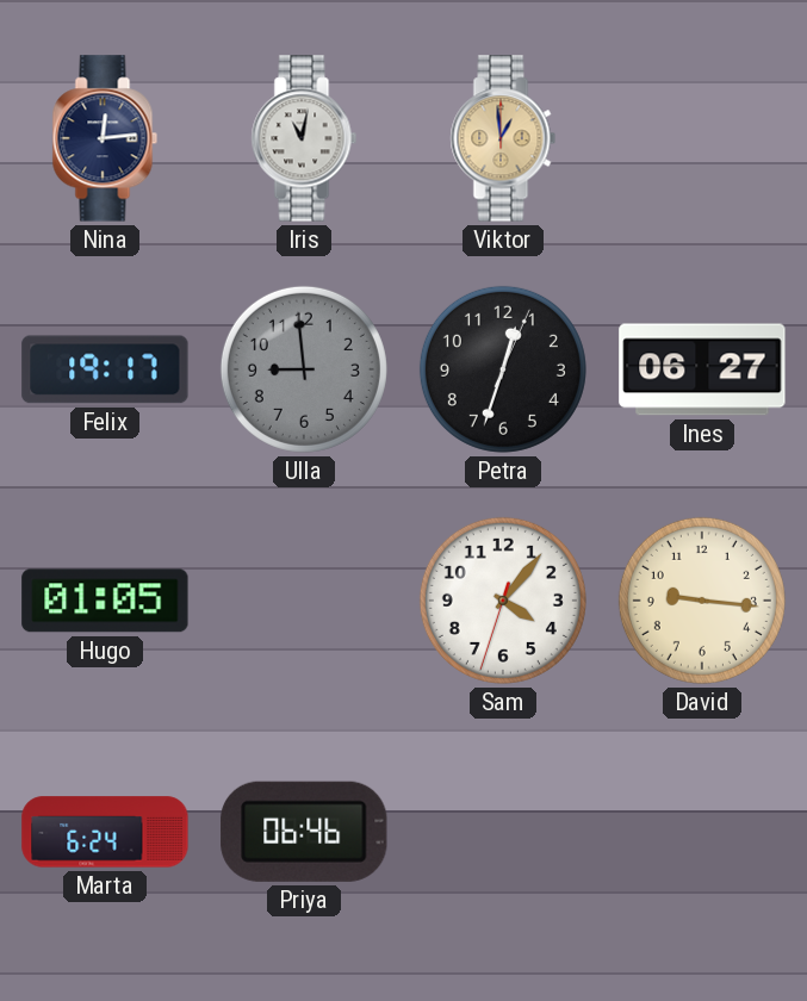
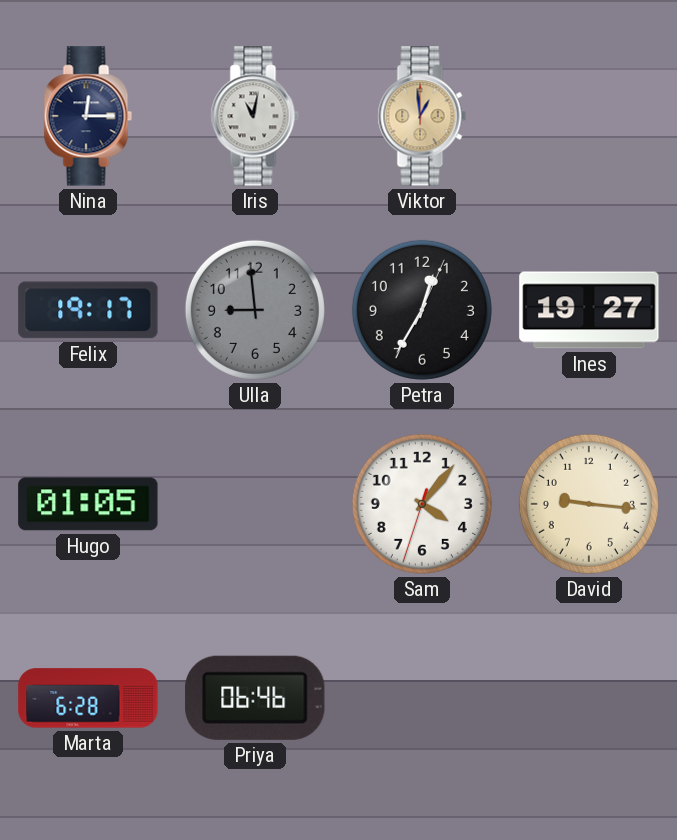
Nina: 12:14 -> 12:15 (88, 116)
Petra: 12:33 -> 12:35 (422, 310)
Ines: 06:27 -> 19:27 (589, 310)
Marta: 6:24 -> 6:28 (88, 698)
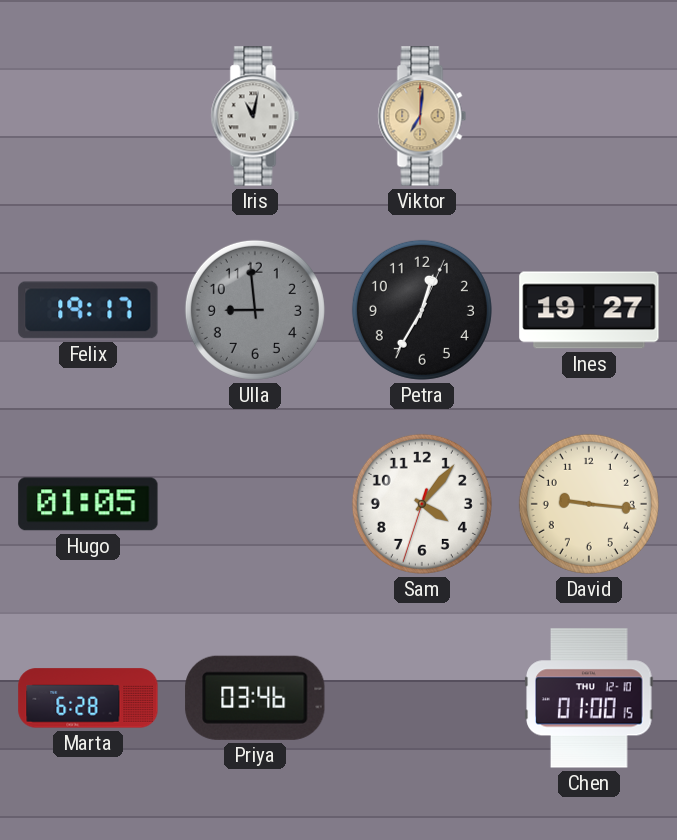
Nina: 12:15 -> none (88, 116)
Viktor: 12:59 -> 7:01 (422, 116)
Priya: 06:46 -> 03:46 (255, 698)
Chen: none -> 01:00 (589, 698)
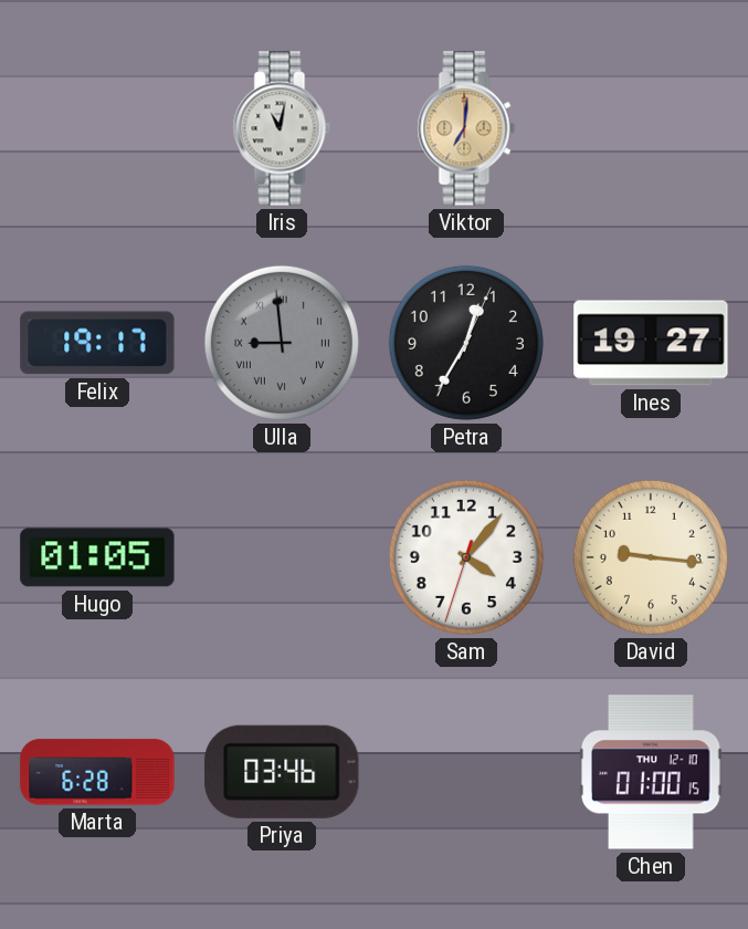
Ulla numerals: Arabic -> Roman (282, 343)
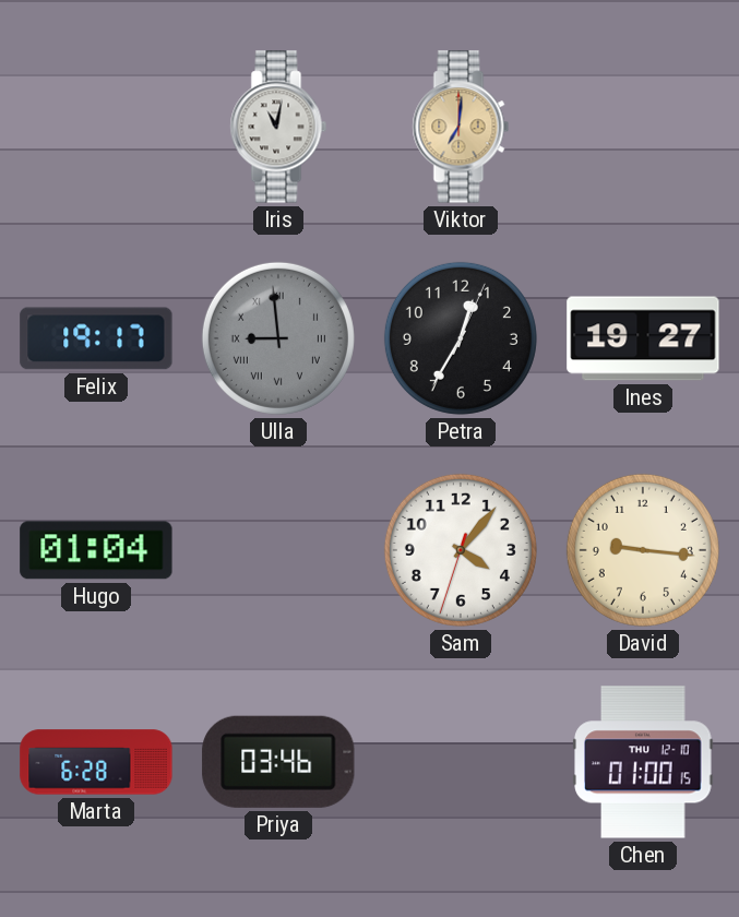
Hugo: 01:05 -> 01:04 (96, 550)
